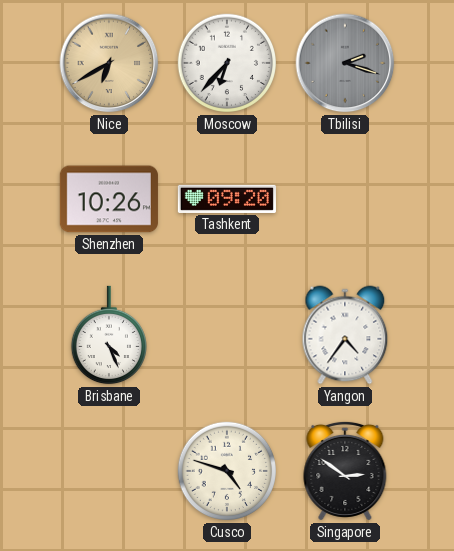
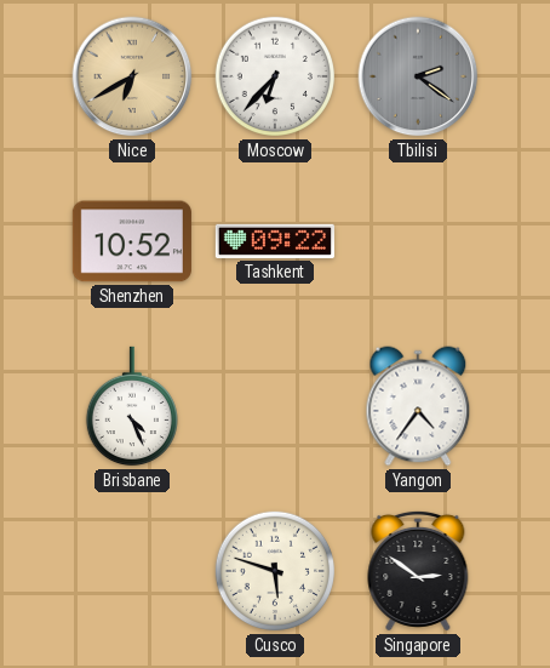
Tbilisi: 2:18 -> 2:21 (418, 76)
Shenzhen: 10:26 -> 10:52 (132, 241)
Tashkent: 09:20 -> 09:22 (275, 241)
Cusco: 4:48 -> 5:48 (275, 571)
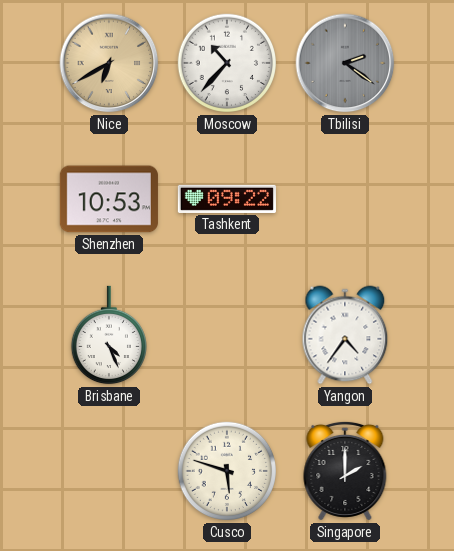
Moscow: 6:37 -> 10:37 (227, 63)
Shenzhen: 10:52 -> 10:53 (109, 199)
Singapore: 2:51 -> 2:00 (345, 471)
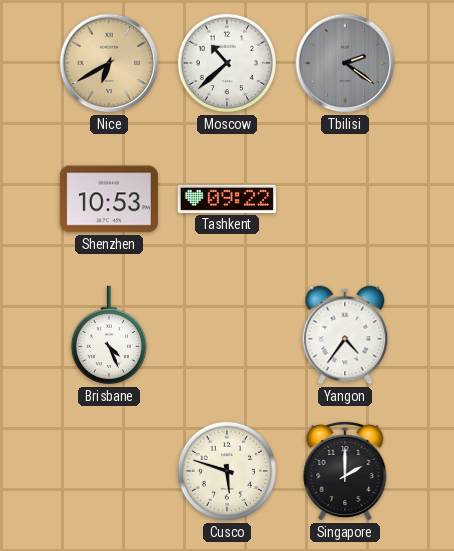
Moscow: 10:37 -> 10:38 (227, 63)
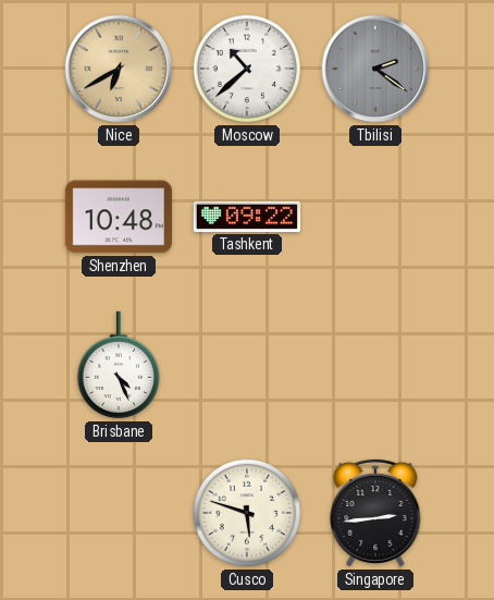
Shenzhen: 10:53 -> 10:48 (119, 217)
Yangon: 4:36 -> none (345, 335)
Singapore: 2:00 -> 2:44 (375, 513)
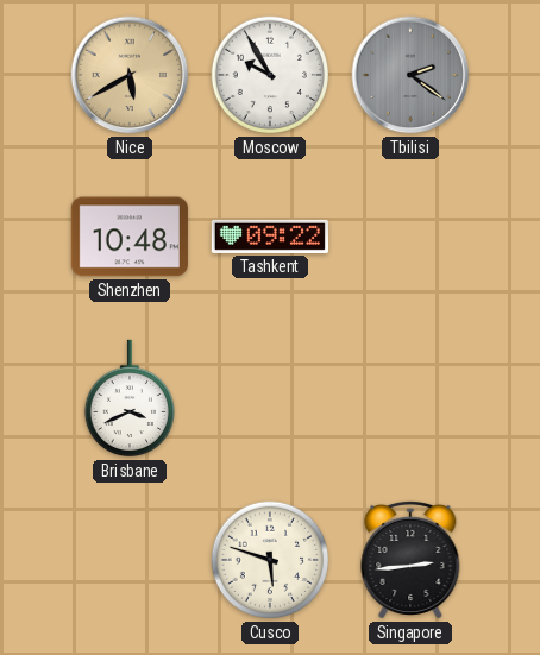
Nice: 6:40 -> 5:40 (130, 75)
Moscow: 10:38 -> 9:55 (270, 75)
Brisbane: 4:26 -> 3:41 (128, 398)
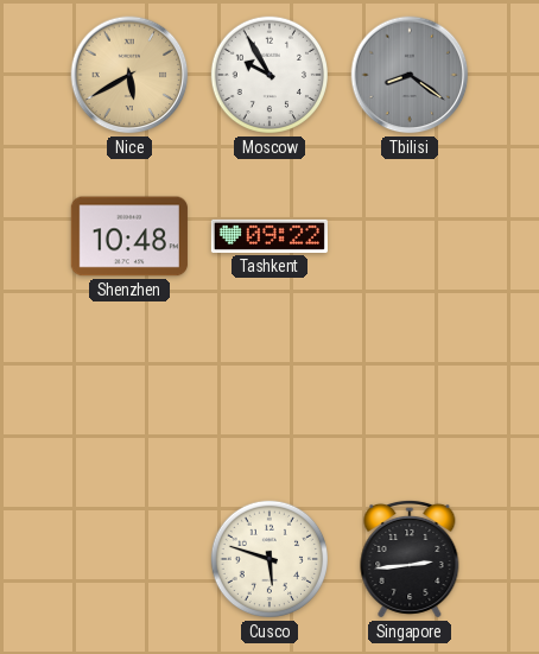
Tbilisi: 2:21 -> 8:21 (410, 75)
Brisbane: 3:41 -> none (128, 398)
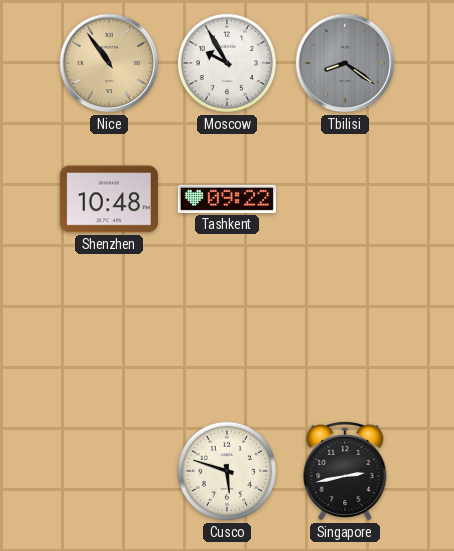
Nice: 5:40 -> 10:54 (109, 63)
Singapore: 2:44 -> 2:43 (345, 471)
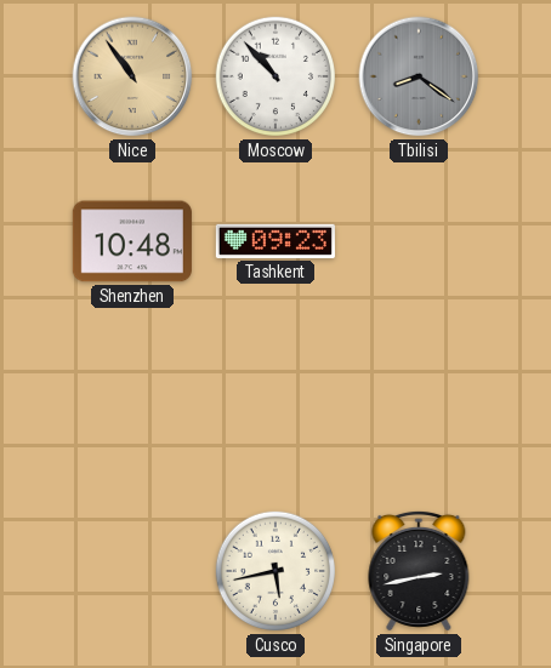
Moscow: 9:55 -> 10:53 (275, 76)
Tashkent: 09:22 -> 09:23 (275, 241)
Cusco: 5:48 -> 5:43 (275, 571)
